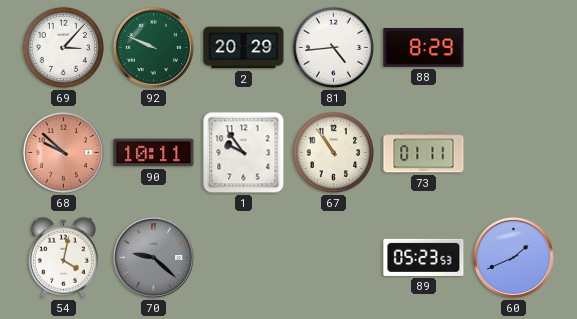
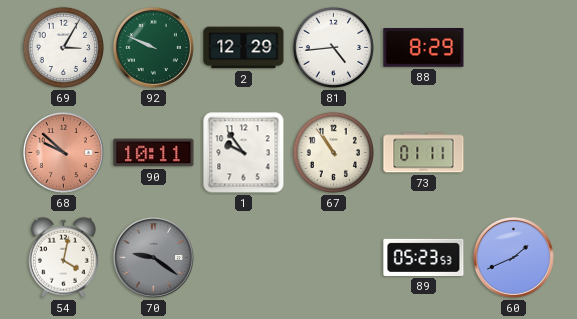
69: 3:07 -> 3:05 (63, 47)
2: 20:29 -> 12:29 (244, 48)
70: 9:22 -> 9:21 (153, 257)
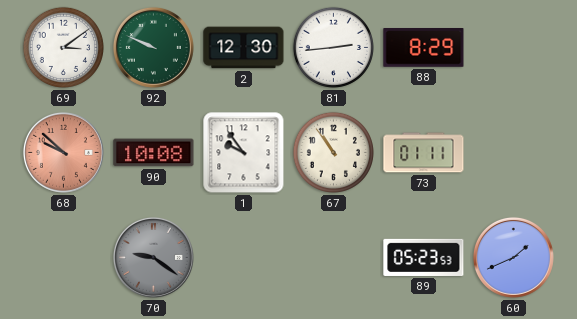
69: 3:05 -> 3:09 (63, 47)
2: 12:29 -> 12:30 (244, 48)
81: 4:44 -> 2:44 (333, 47)
90: 10:11 -> 10:08 (154, 153)
54: 4:02 -> none (63, 257)
